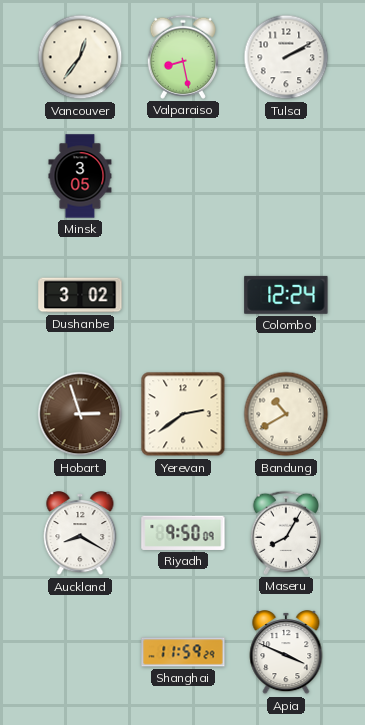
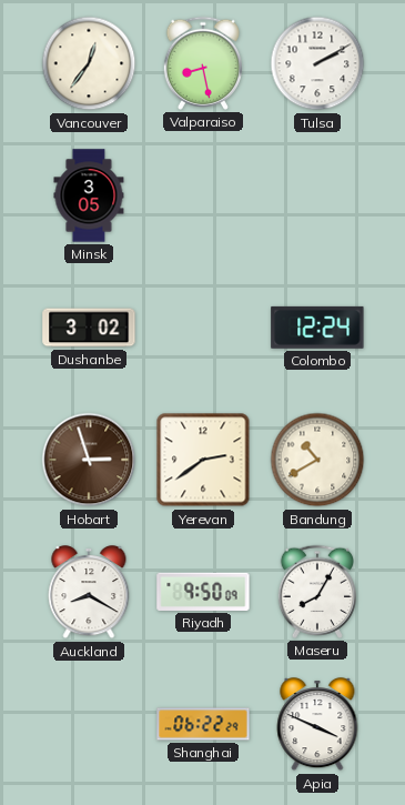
Shanghai: 11:59 -> 06:22 (203, 724)
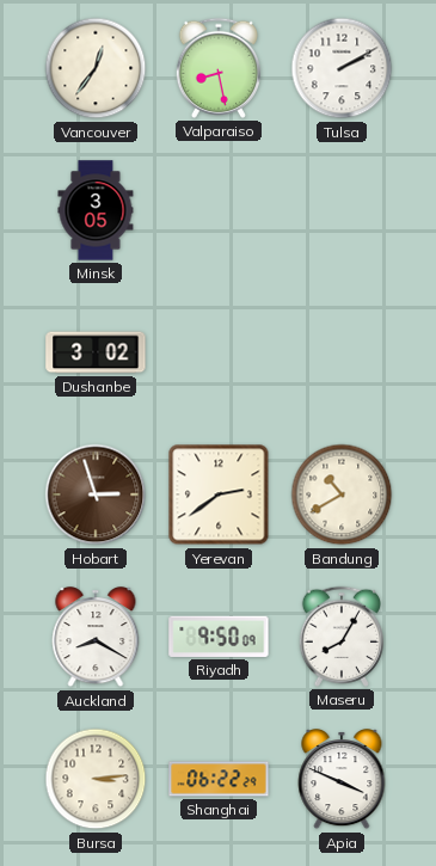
Colombo: 12:24 -> none (317, 328)
Bursa: none -> 3:14 (96, 779)
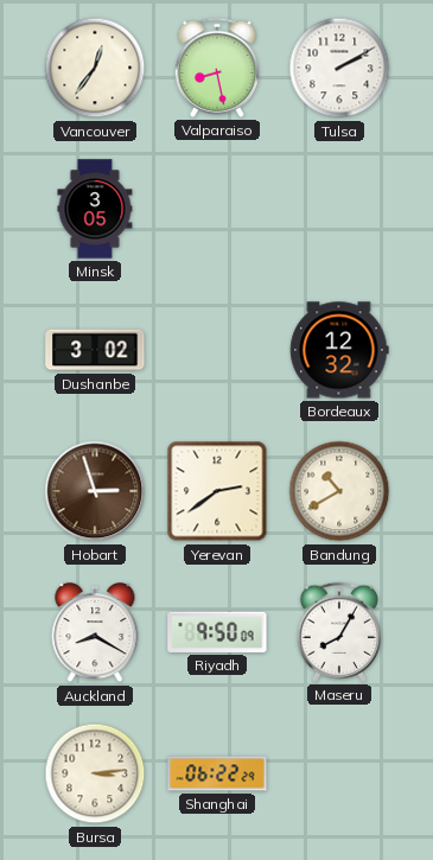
Bordeaux: none -> 12:32 (339, 350)
Apia: 3:49 -> none (342, 780)
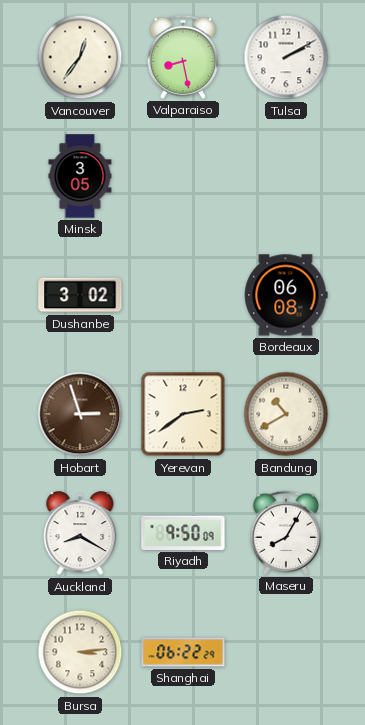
Bordeaux: 12:32 -> 06:08 (286, 295)
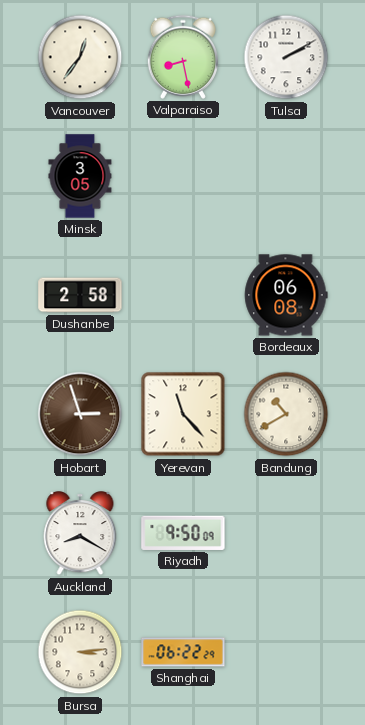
Dushanbe: 3:02 -> 2:58 (80, 295)
Yerevan: 2:39 -> 11:23 (183, 414)
Maseru: 8:05 -> none (286, 533)
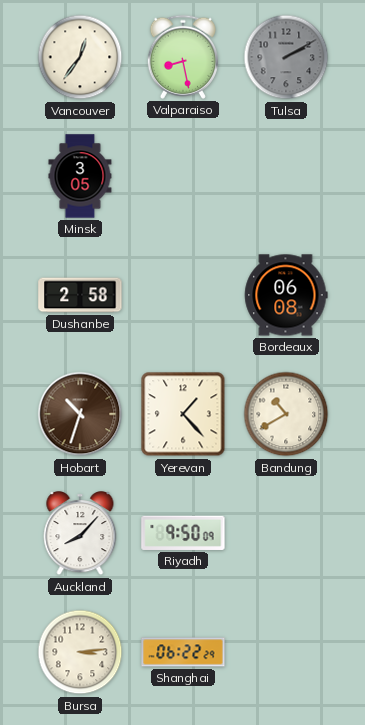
Tulsa dial: white -> grey (286, 57)
Hobart: 2:57 -> 10:33 (80, 414)
Yerevan: 11:23 -> 1:23 (183, 414)
Auckland: 8:20 -> 8:07 (80, 534)
